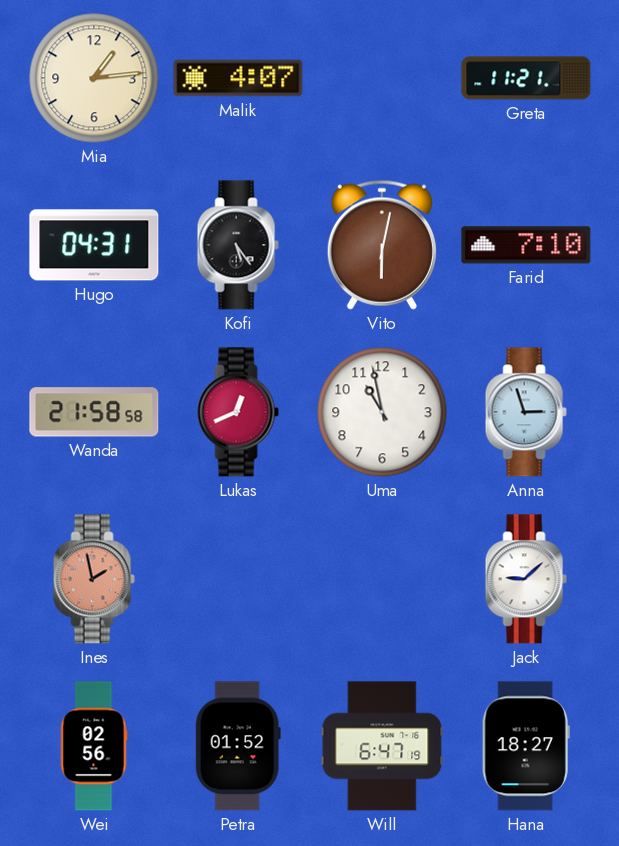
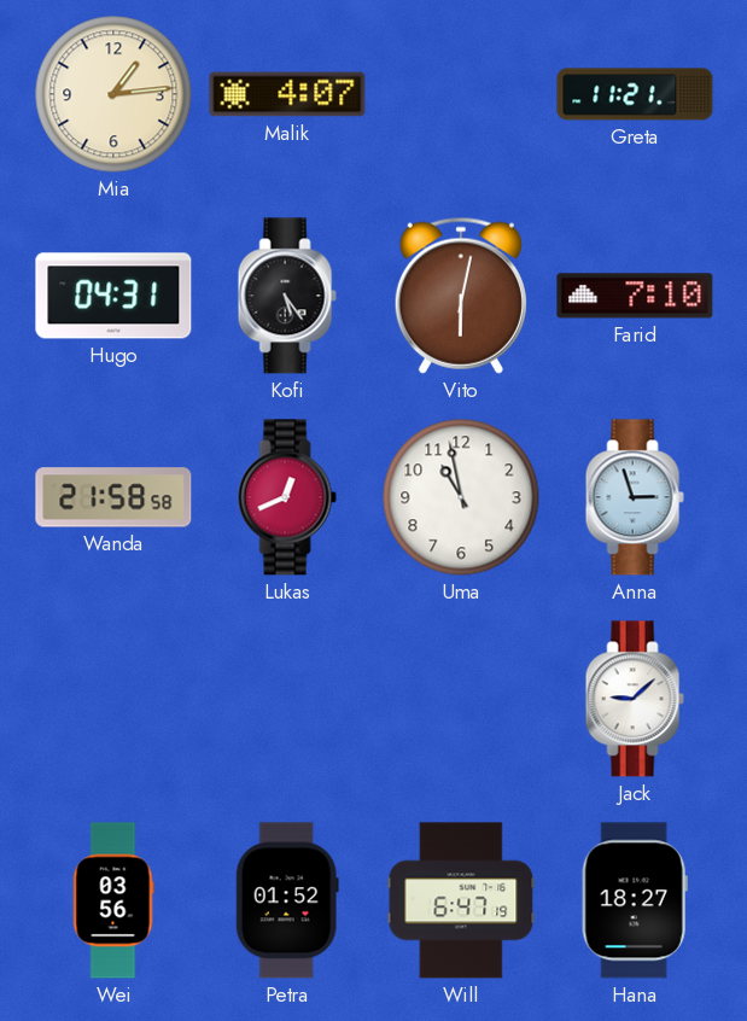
Ines: 1:58 -> none (94, 579)
Wei: 02:56 -> 03:56 (113, 900)
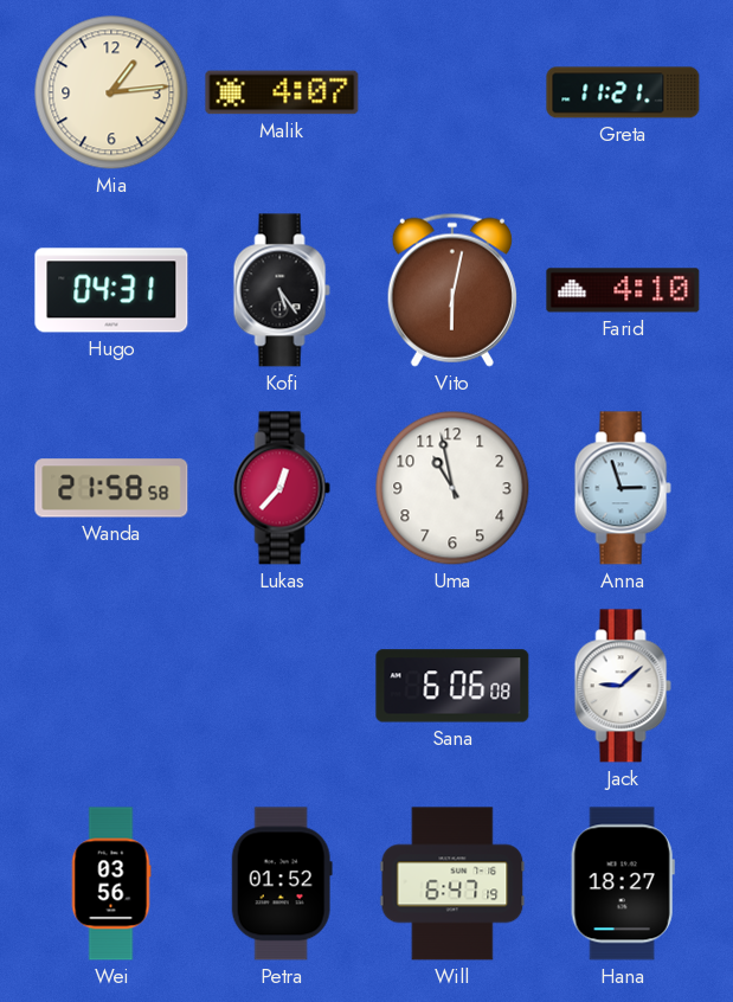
Farid: 7:10 -> 4:10 (623, 290)
Lukas: 12:41 -> 12:37 (282, 488)
Sana: none -> 6:06 (452, 686)
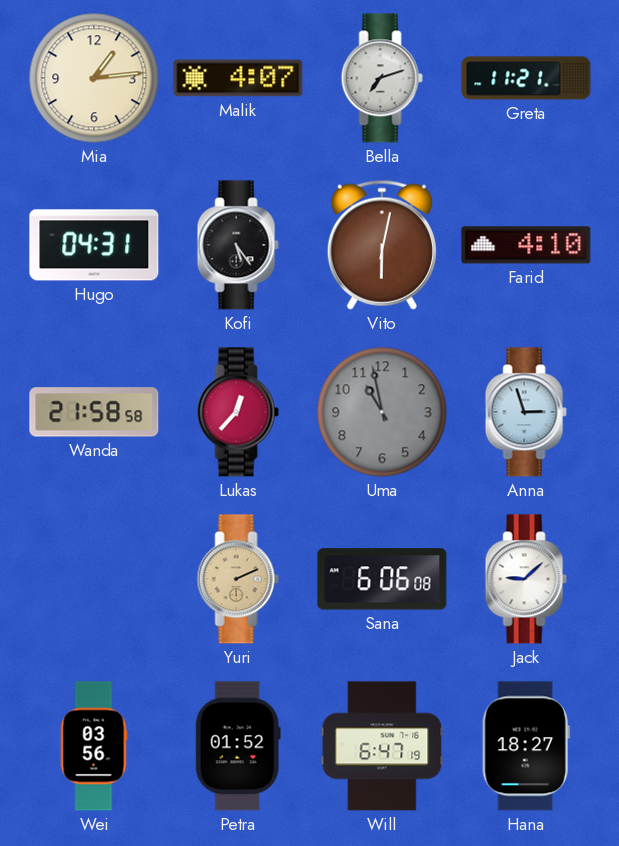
Bella: none -> 7:12 (382, 78)
Uma dial: white -> grey (382, 412)
Yuri: none -> 2:11 (238, 579)
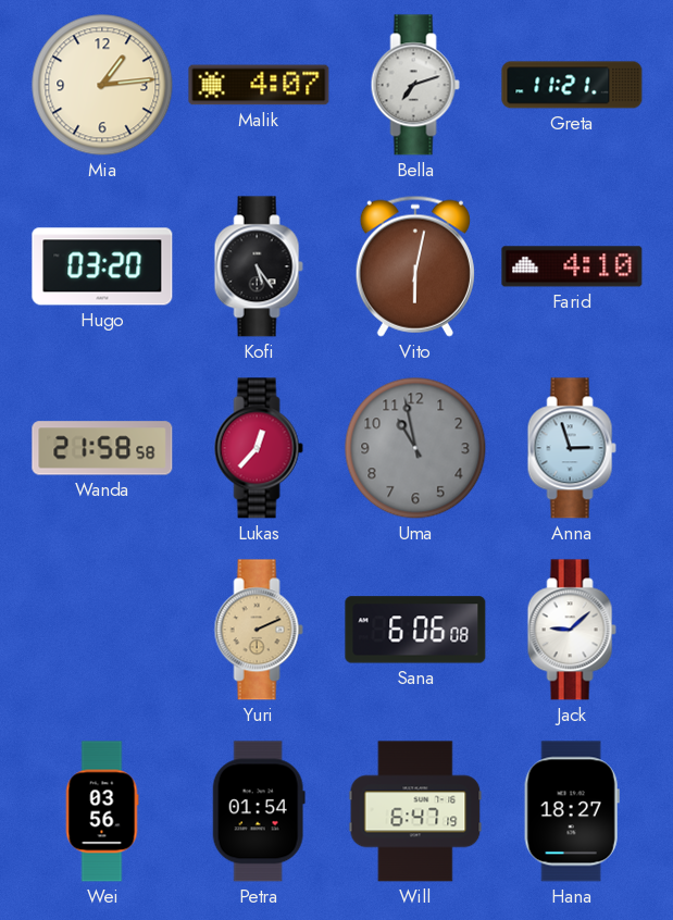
Hugo: 04:31 -> 03:20 (102, 266)
Petra: 01:52 -> 01:54 (259, 811)
